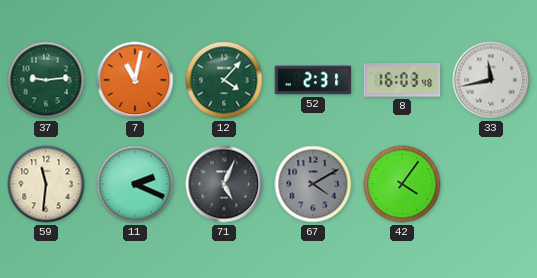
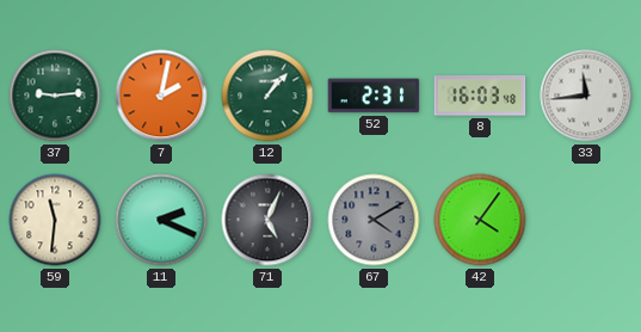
7: 11:02 -> 2:02 (161, 96)
12: 4:07 -> 1:07 (267, 96)
33: 11:43 -> 11:44 (586, 96)
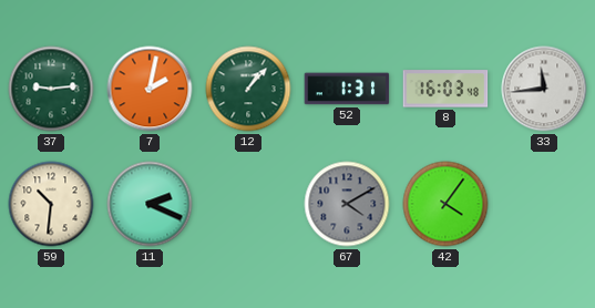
52: 2:31 -> 1:31 (347, 89)
59: 11:31 -> 10:31 (51, 204)
71: 5:04 -> none (267, 220)
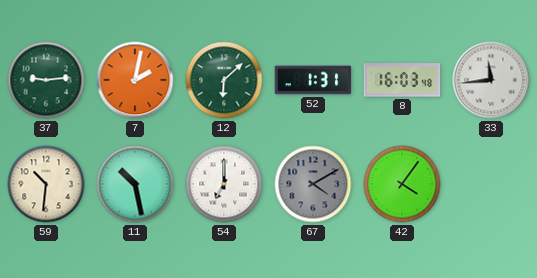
12: 1:07 -> 6:08 (224, 80)
11: 2:19 -> 10:28 (135, 184)
54: none -> 7:00 (224, 184)
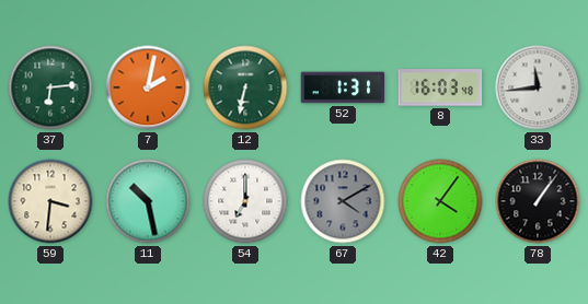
37: 9:14 -> 6:14 (50, 87)
12: 6:08 -> 6:32 (245, 87)
59: 10:31 -> 3:31 (50, 201)
78: none -> 1:06 (538, 201)
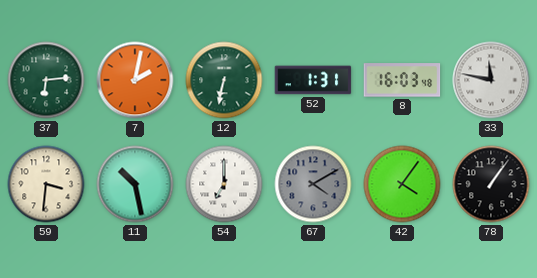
33: 11:44 -> 11:47 (491, 80)
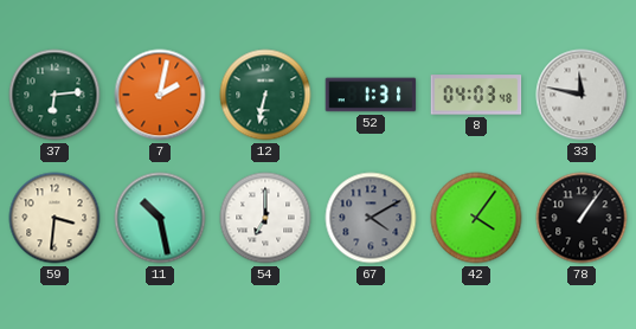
8: 16:03 -> 04:03 (476, 95)
